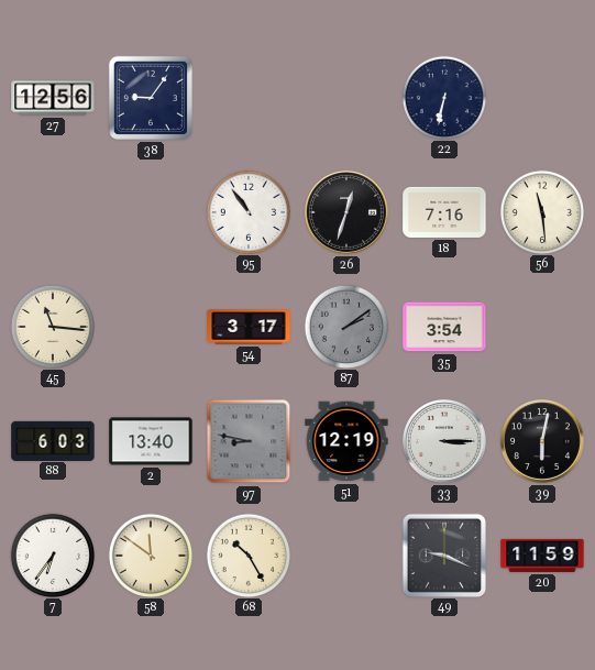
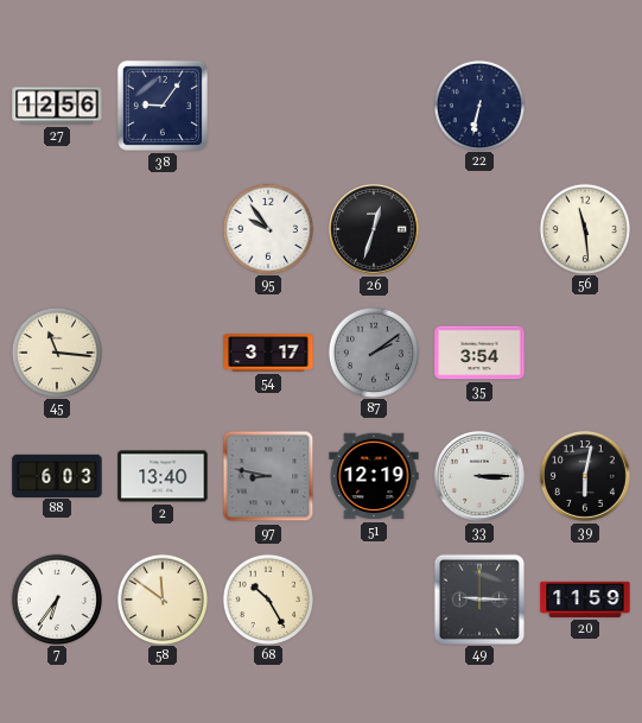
95: 10:54 -> 9:54 (267, 228)
18: 7:16 -> none (444, 212)
49: 9:19 -> 9:15 (478, 598)
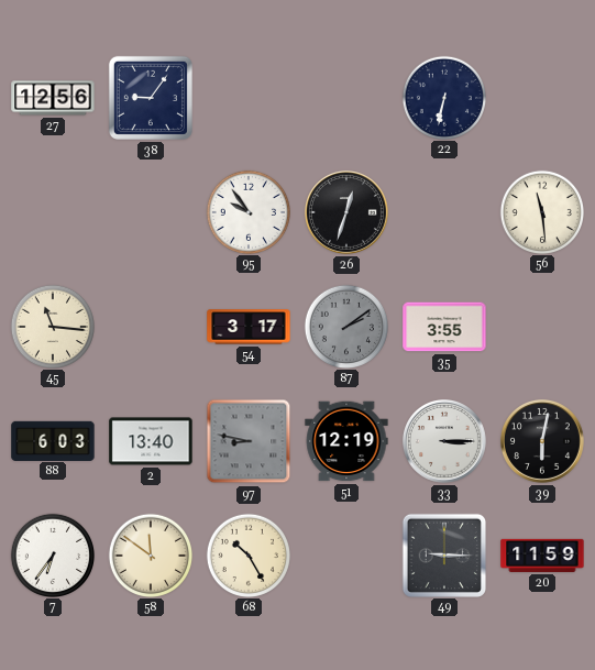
35: 3:54 -> 3:55 (444, 327)
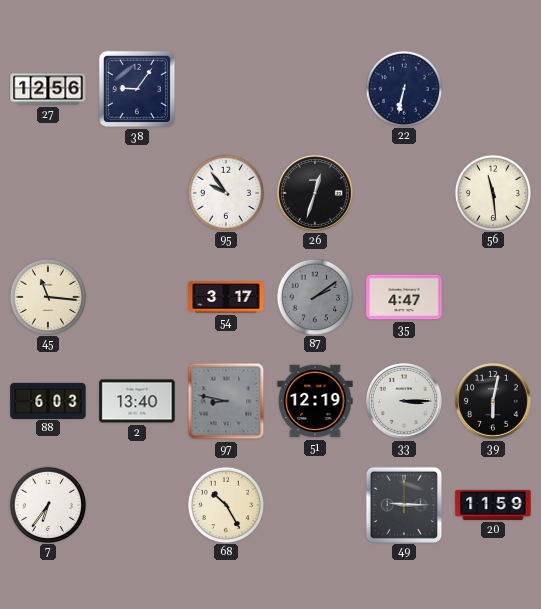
35: 3:55 -> 4:47 (404, 297)
58: 11:51 -> none (150, 554)
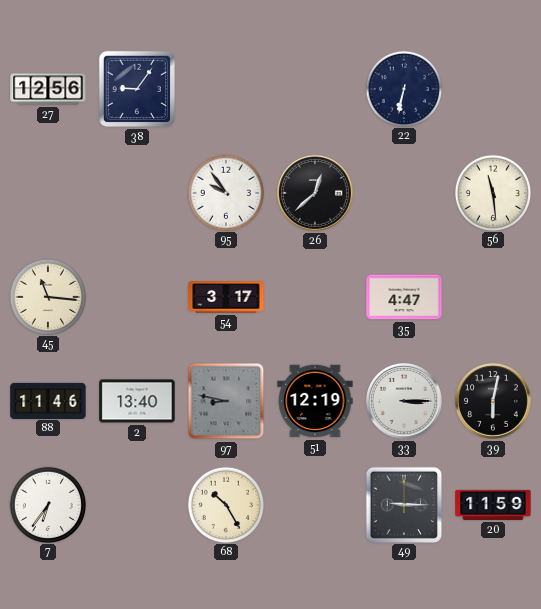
26: 12:33 -> 12:38 (315, 193)
87: 2:09 -> none (314, 296)
88: 6:03 -> 11:46 (48, 400)
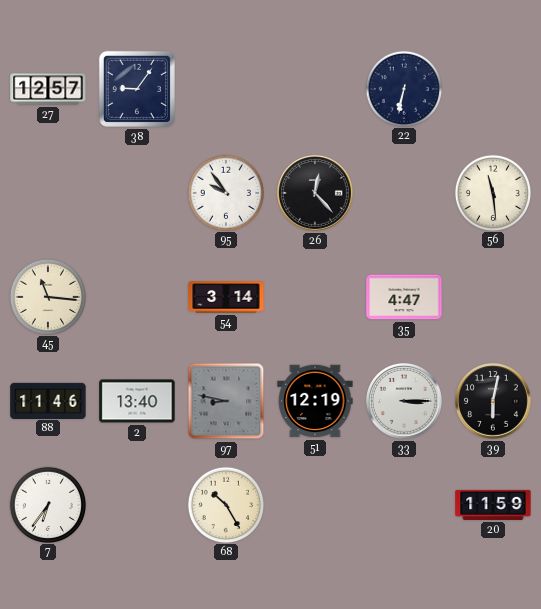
27: 12:56 -> 12:57 (48, 89)
26: 12:38 -> 12:23 (315, 193)
54: 3:17 -> 3:14 (226, 297)
49: 9:15 -> none (403, 504)
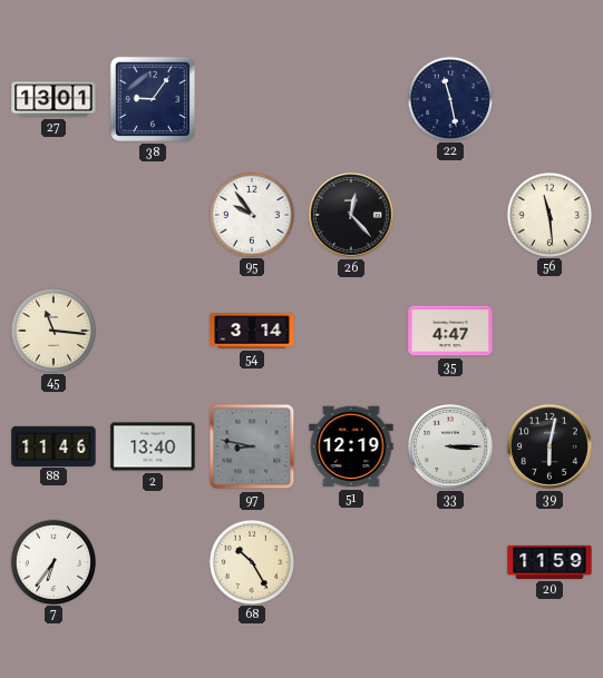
27: 12:57 -> 13:01 (54, 99)
22: 6:32 -> 11:28 (449, 98)
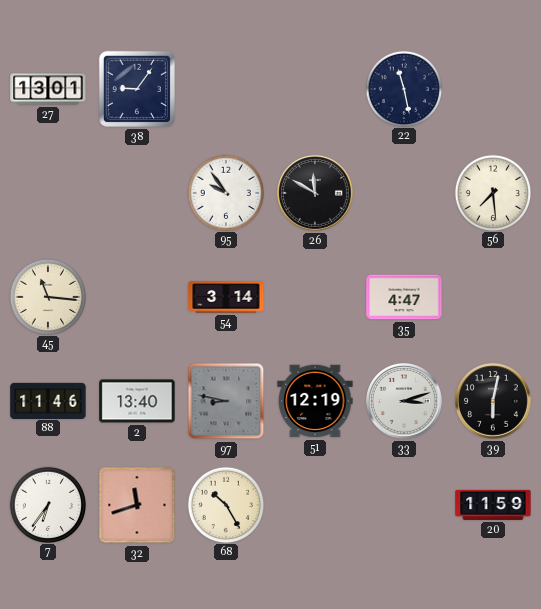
26: 12:23 -> 11:50 (315, 193)
56: 11:29 -> 7:29 (492, 192)
33: 3:15 -> 3:12 (404, 401)
32: none -> 11:42 (137, 505)
